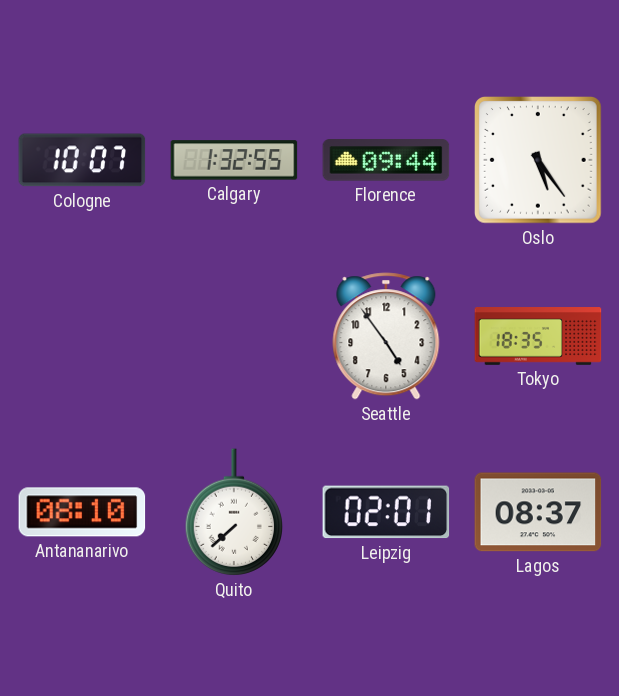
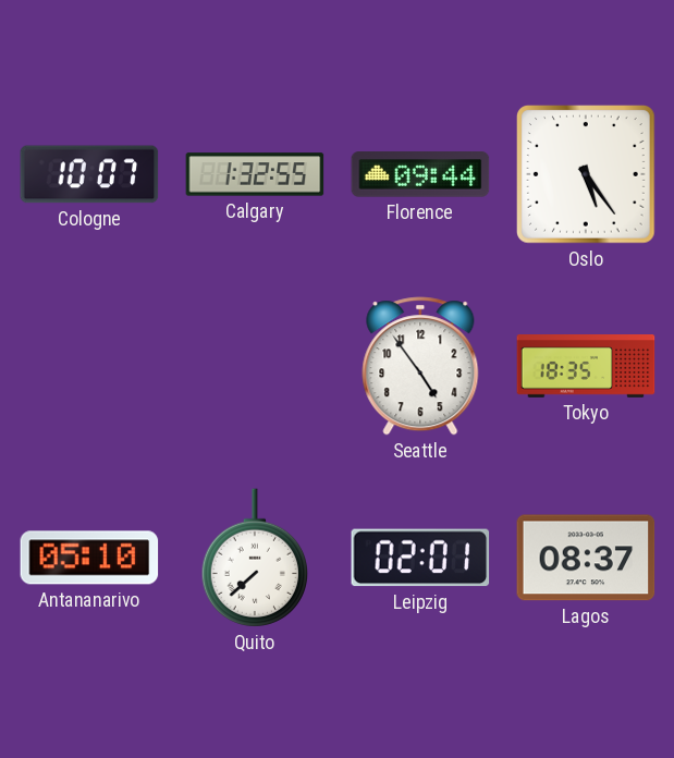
Antananarivo: 08:10 -> 05:10 (89, 558)
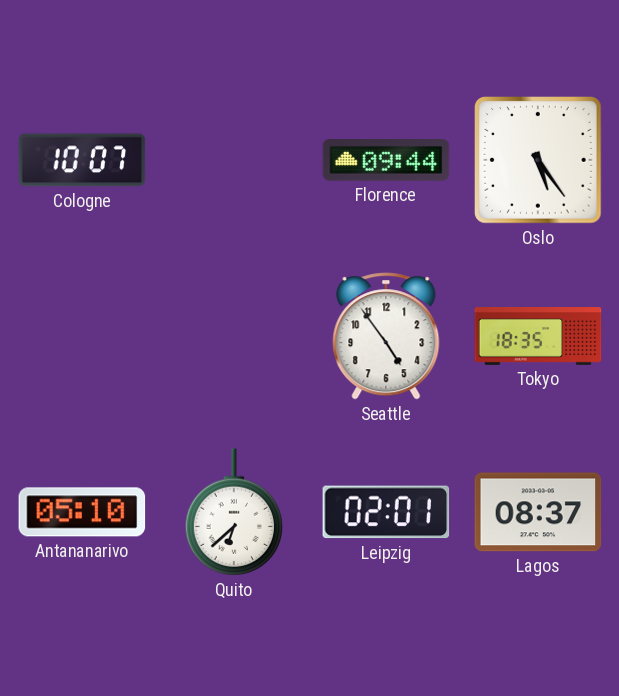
Calgary: 1:32 -> none (255, 174)
Quito: 7:38 -> 6:38 (233, 512)
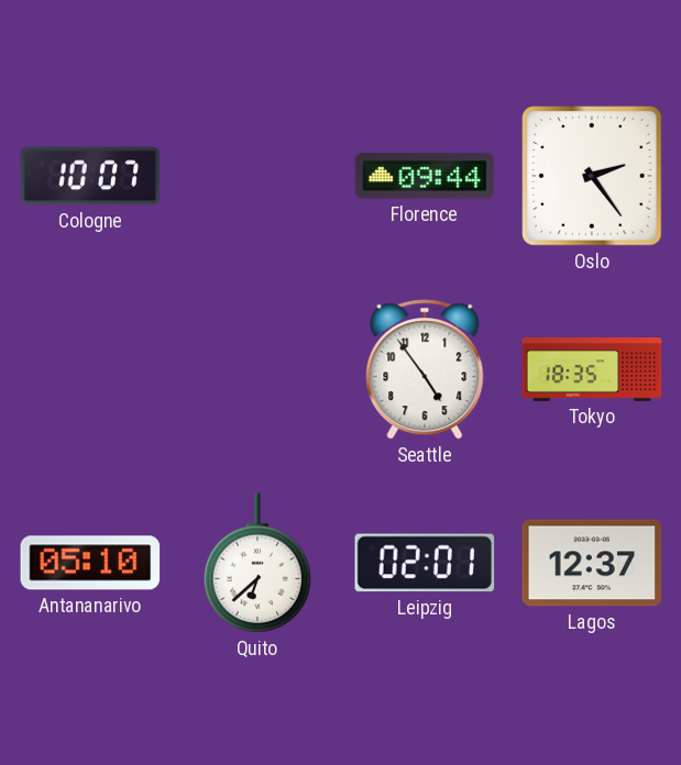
Oslo: 5:24 -> 2:24 (593, 177)
Lagos: 08:37 -> 12:37 (592, 563)
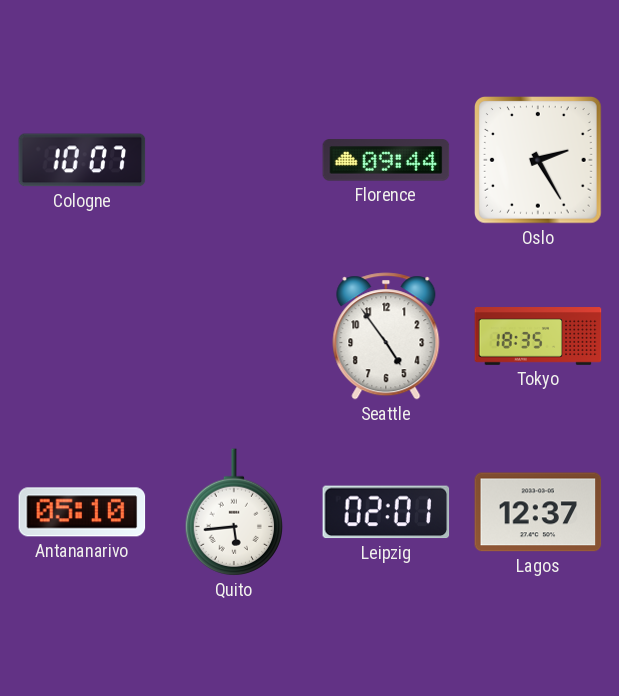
Oslo: 2:24 -> 2:25 (539, 161)
Quito: 6:38 -> 5:44 (233, 512)
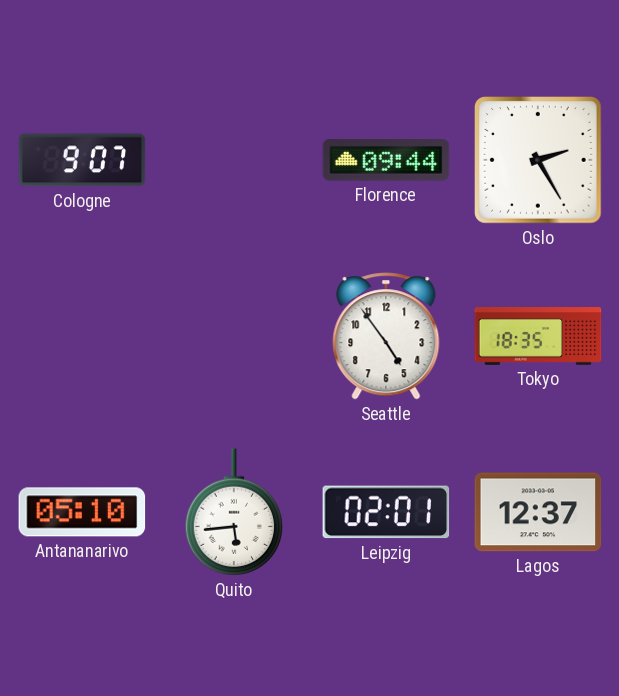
Cologne: 10:07 -> 9:07 (82, 160)
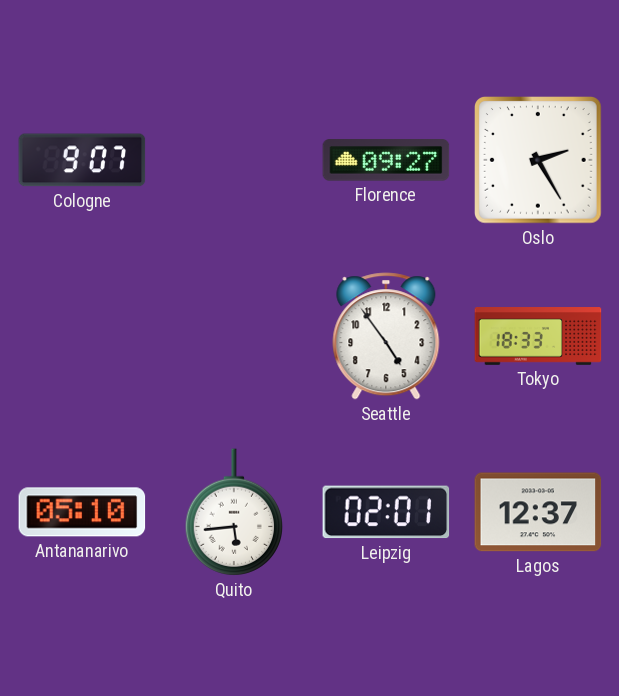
Florence: 09:44 -> 09:27 (386, 160)
Tokyo: 18:35 -> 18:33 (538, 337)
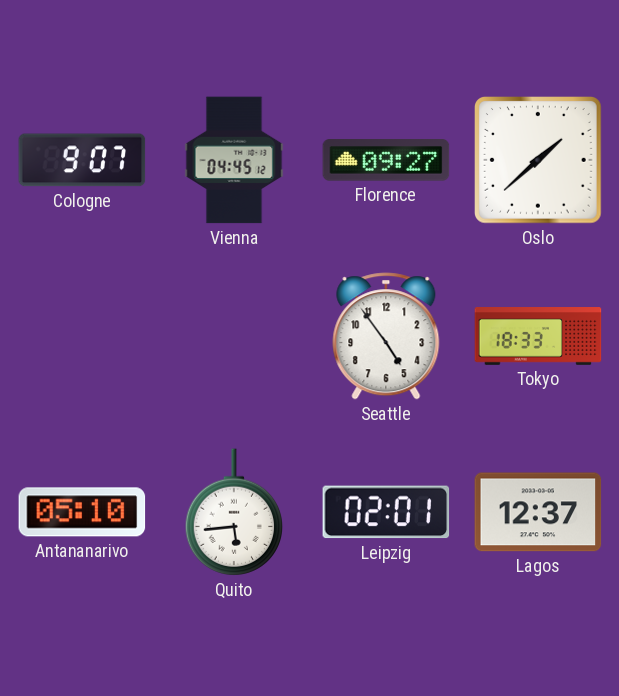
Vienna: none -> 04:45 (234, 160)
Oslo: 2:25 -> 1:38 (539, 161)
